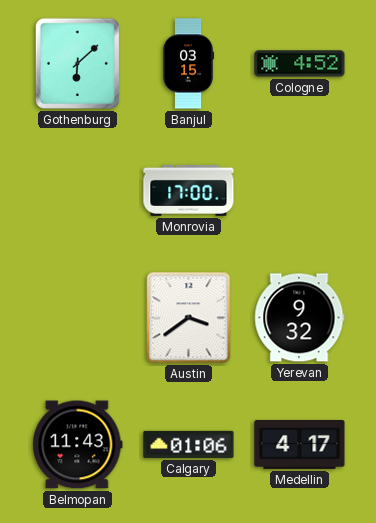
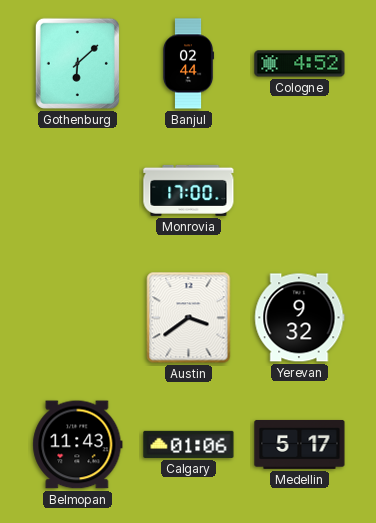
Banjul: 03:15 -> 02:44 (188, 64)
Medellin: 4:17 -> 5:17 (300, 445)
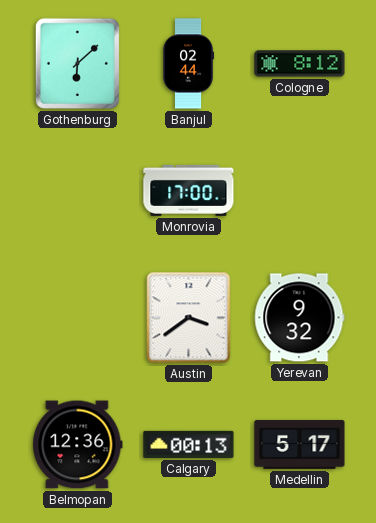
Cologne: 4:52 -> 8:12 (300, 64)
Belmopan: 11:43 -> 12:36 (78, 445)
Calgary: 01:06 -> 00:13 (189, 444)
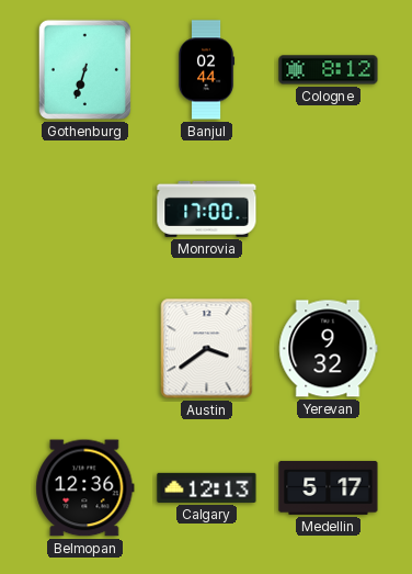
Gothenburg: 6:08 -> 6:33 (84, 69)
Calgary: 00:13 -> 12:13 (207, 487)
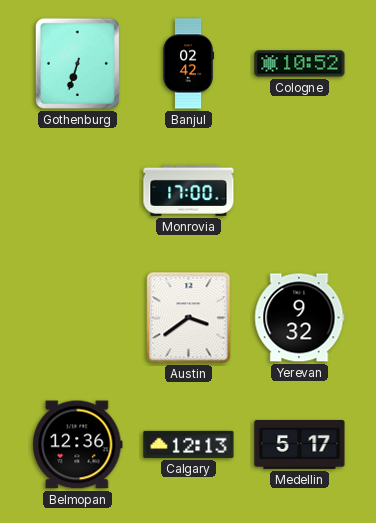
Banjul: 02:44 -> 02:42 (188, 64)
Cologne: 8:12 -> 10:52 (300, 64)
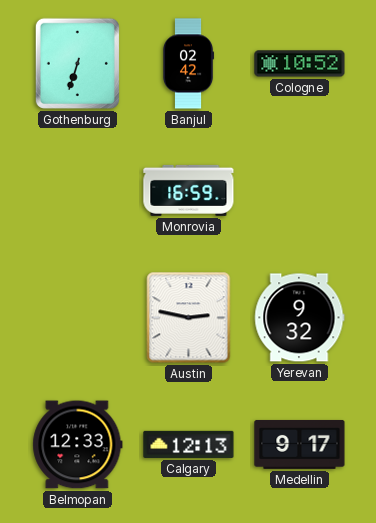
Monrovia: 17:00 -> 16:59 (189, 190)
Austin: 3:39 -> 2:47 (189, 318)
Belmopan: 12:36 -> 12:33 (78, 445)
Medellin: 5:17 -> 9:17 (300, 445)
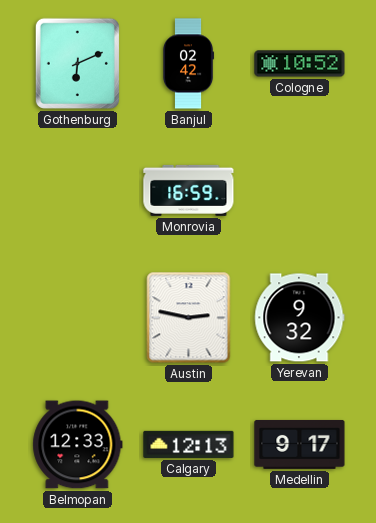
Gothenburg: 6:33 -> 6:11 (77, 63)
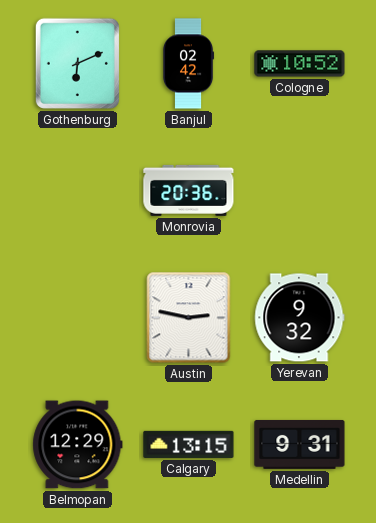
Monrovia: 16:59 -> 20:36 (189, 190)
Belmopan: 12:33 -> 12:29 (78, 445)
Calgary: 12:13 -> 13:15 (189, 444)
Medellin: 9:17 -> 9:31 (300, 445)
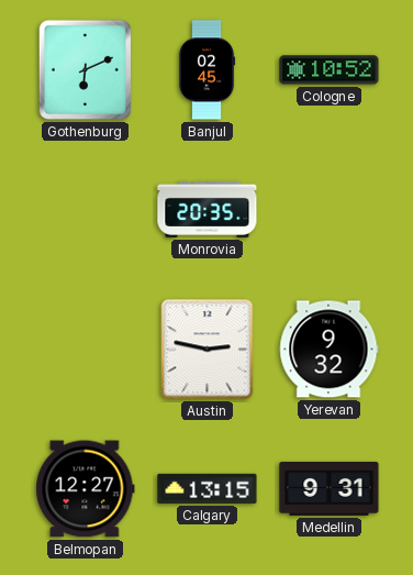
Banjul: 02:42 -> 02:45 (206, 70)
Monrovia: 20:36 -> 20:35 (208, 209)
Belmopan: 12:29 -> 12:27 (86, 489)
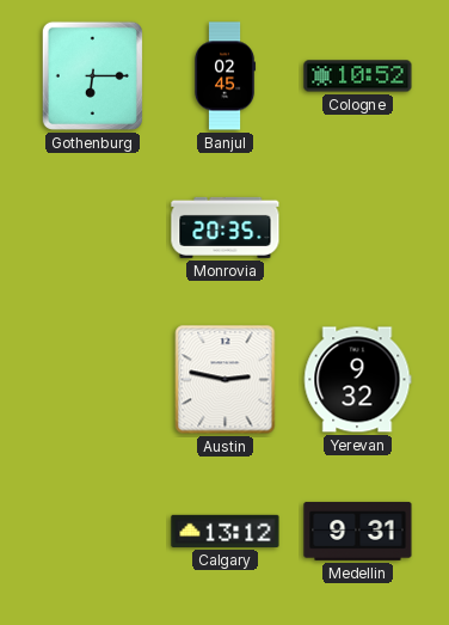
Gothenburg: 6:11 -> 6:15 (92, 75)
Belmopan: 12:27 -> none (86, 489)
Calgary: 13:15 -> 13:12 (226, 531)
